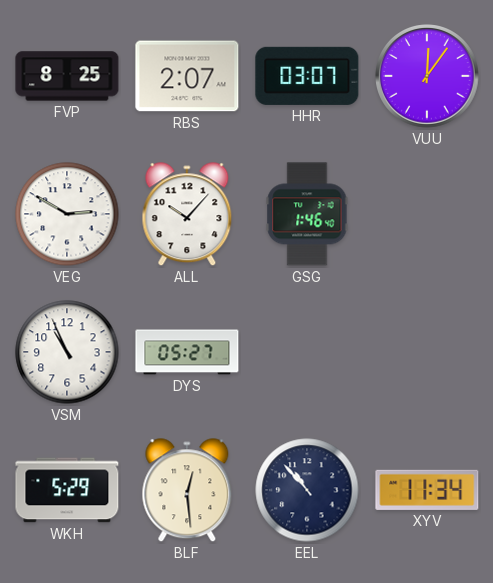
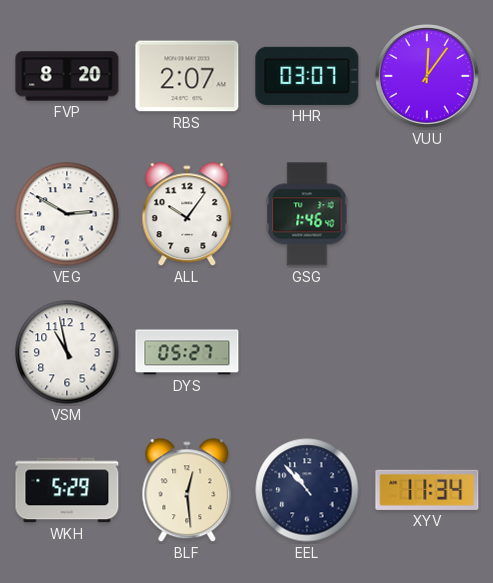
FVP: 8:25 -> 8:20 (67, 76)
ALL: 10:07 -> 10:06 (187, 215)
VSM: 10:56 -> 10:58 (67, 352)
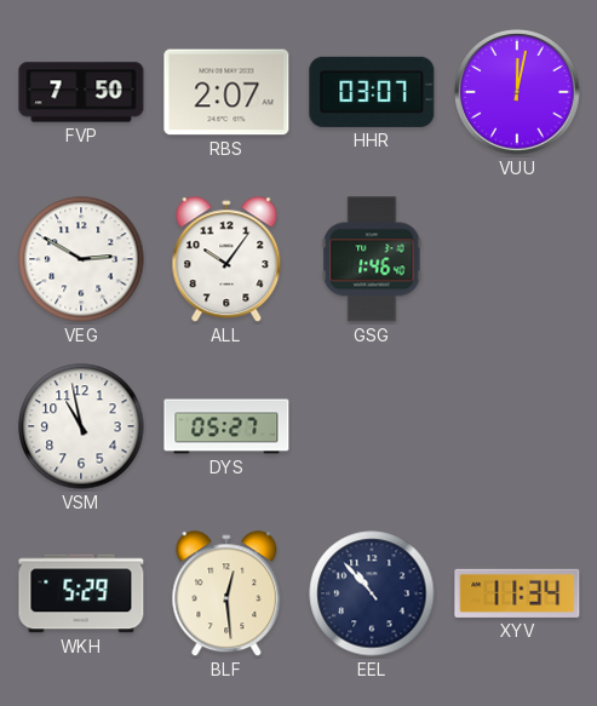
FVP: 8:20 -> 7:50 (81, 92)
VUU: 12:06 -> 12:02 (517, 92)
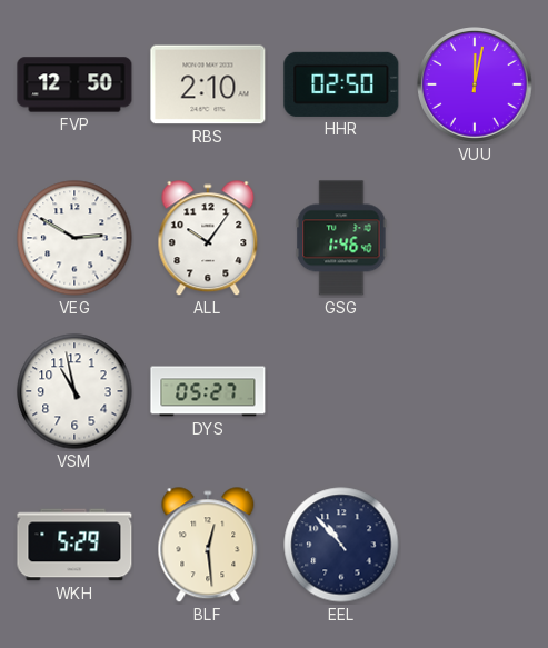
FVP: 7:50 -> 12:50 (74, 84)
RBS: 2:07 -> 2:10 (208, 84)
HHR: 03:07 -> 02:50 (341, 84)
XYV: 11:34 -> none (517, 593)
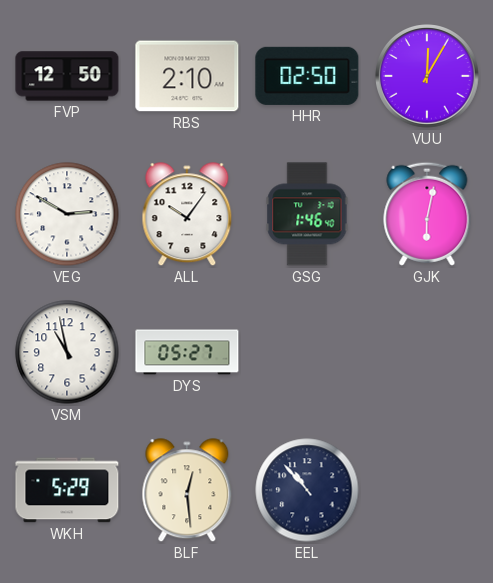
VUU: 12:02 -> 12:05 (427, 76)
GJK: none -> 6:02 (427, 214)
